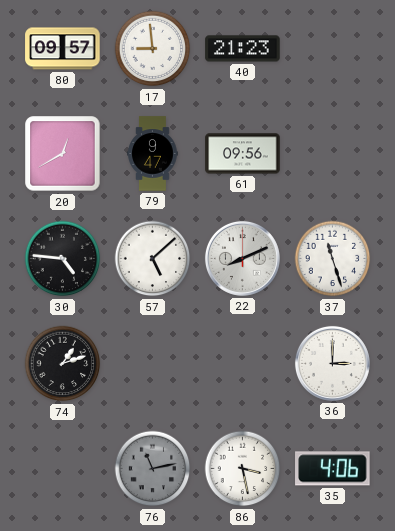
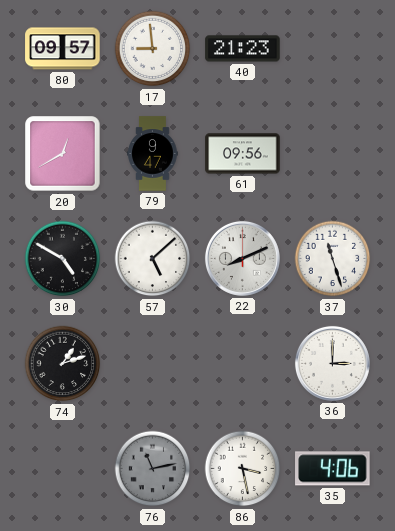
30: 4:46 -> 4:50 (63, 259)
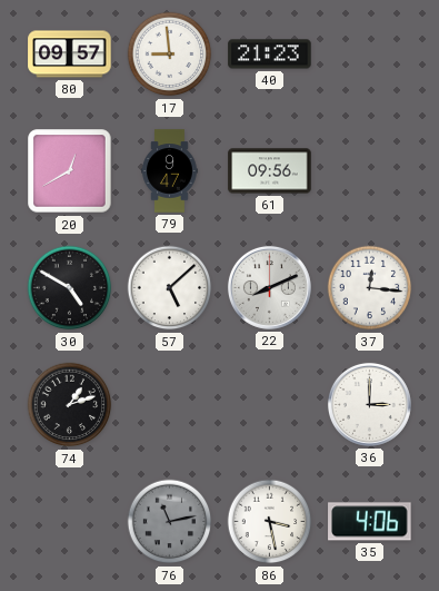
37: 11:27 -> 12:16 (370, 288)
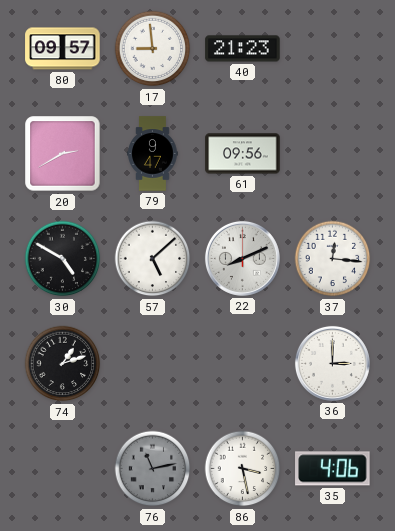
20: 12:40 -> 2:40 (63, 154)
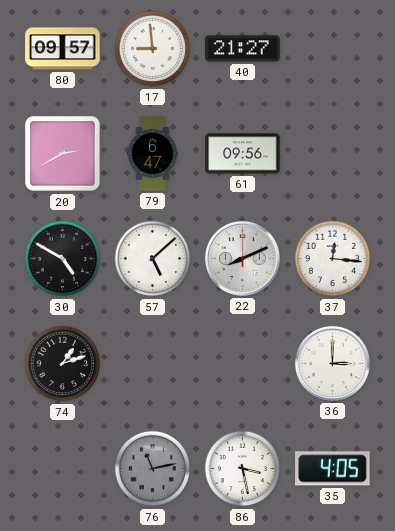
40: 21:23 -> 21:27 (243, 49)
79: 9:47 -> 6:47 (153, 154)
35: 4:06 -> 4:05 (333, 469)
